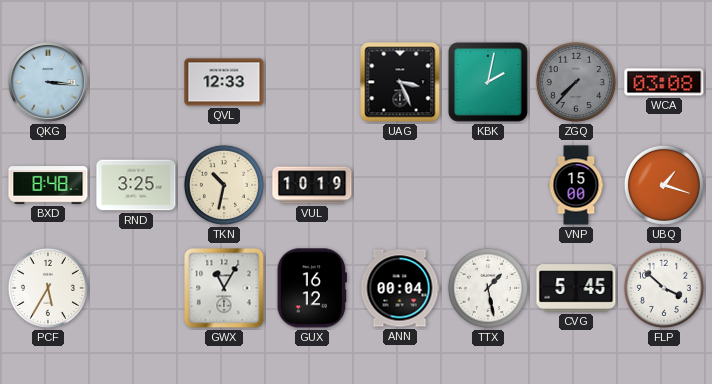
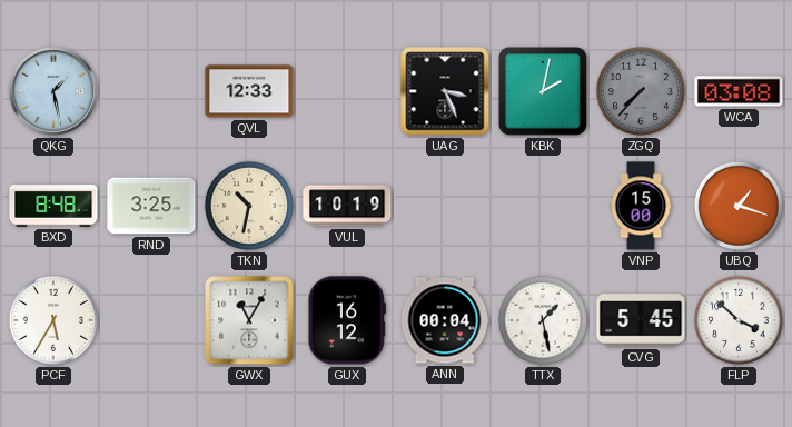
QKG: 3:16 -> 1:28 (55, 92)
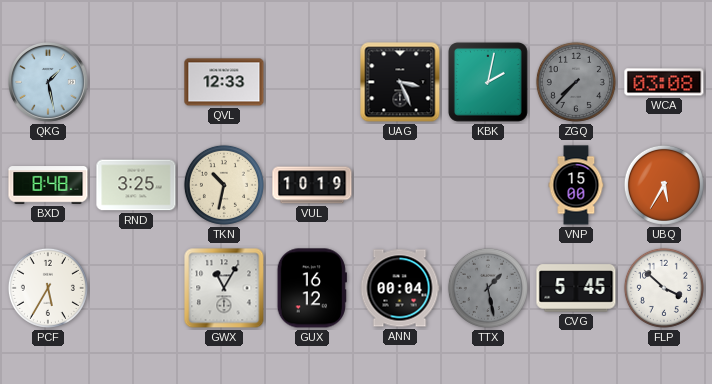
UBQ: 1:18 -> 5:35 (664, 185)
TTX dial: white -> grey (488, 288)
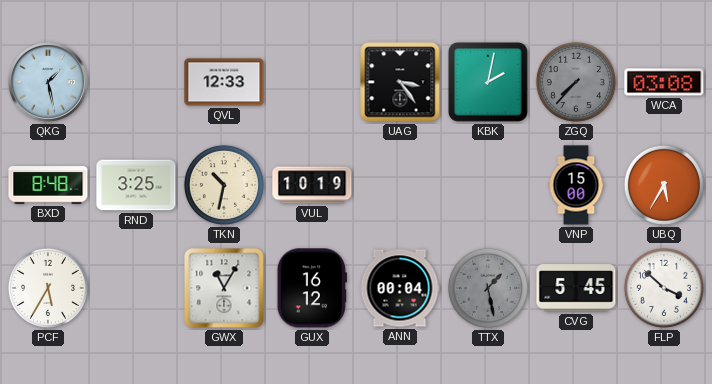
UAG: 3:26 -> 3:24 (400, 82)
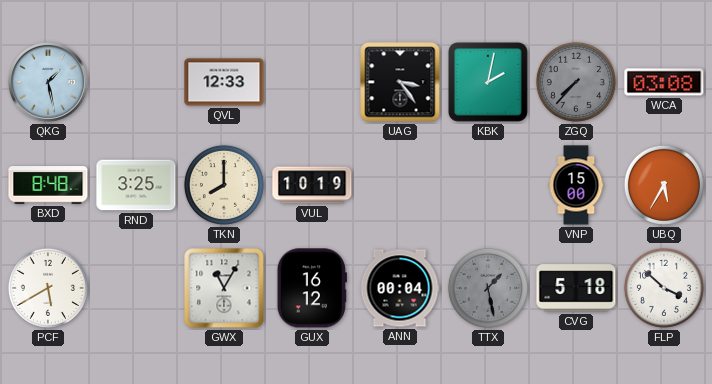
TKN: 10:32 -> 8:00 (224, 185)
PCF: 5:35 -> 5:40 (48, 288)
CVG: 5:45 -> 5:18 (576, 288)
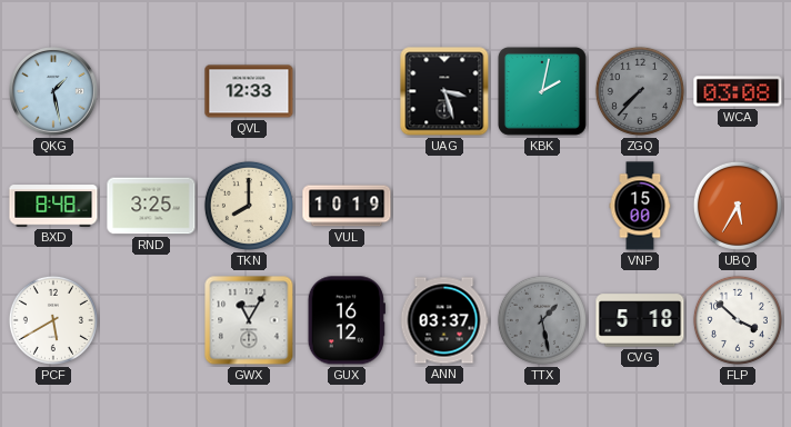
UAG: 3:24 -> 3:27 (444, 91)
ANN: 00:04 -> 03:37 (444, 320)
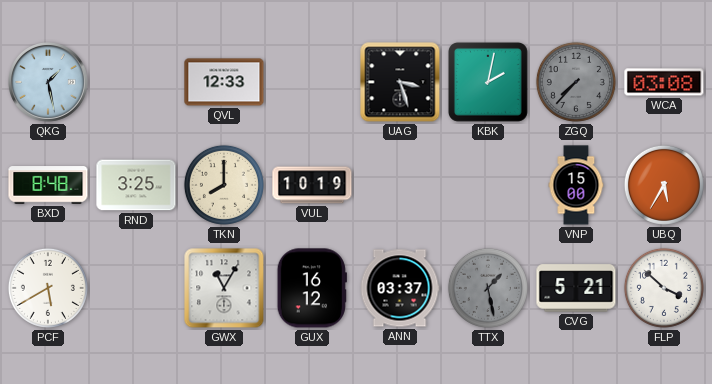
CVG: 5:18 -> 5:21 (576, 288)
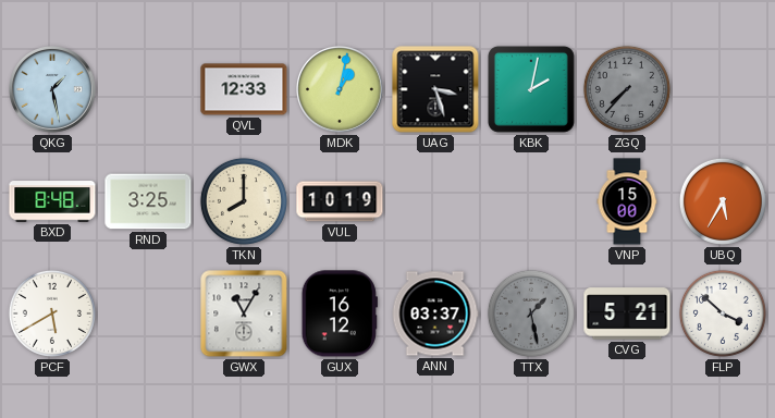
MDK: none -> 1:02 (341, 90)
WCA: 03:08 -> none (664, 82)
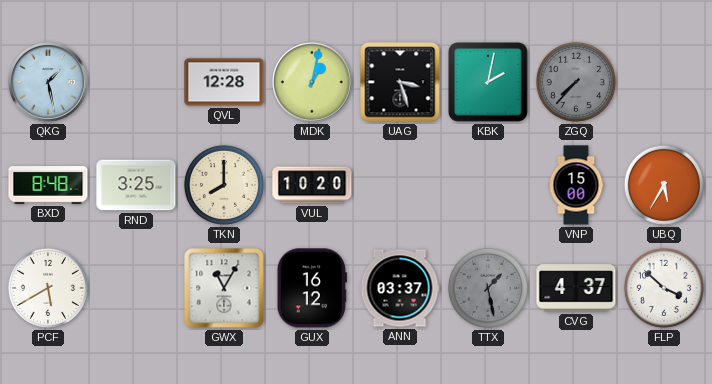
QVL: 12:33 -> 12:28 (224, 82)
VUL: 10:19 -> 10:20 (312, 185)
CVG: 5:21 -> 4:37 (576, 288)
